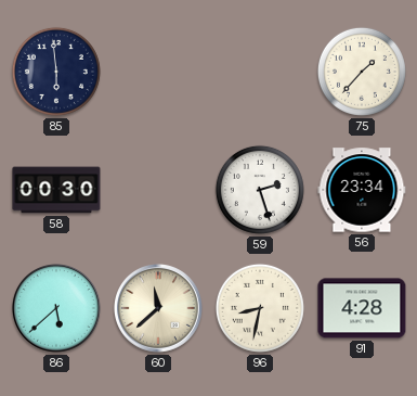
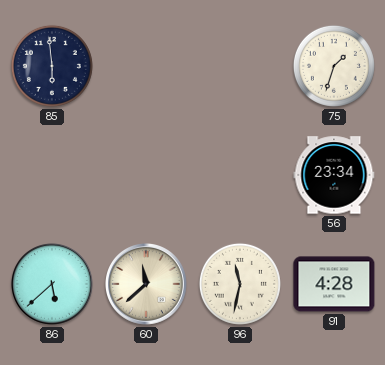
75: 1:37 -> 1:33 (334, 66)
58: 00:30 -> none (56, 190)
59: 2:27 -> none (260, 190)
96: 8:32 -> 11:32 (240, 284)
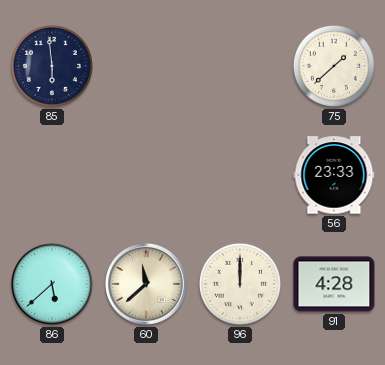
75: 1:33 -> 1:38 (334, 66)
56: 23:34 -> 23:33 (334, 175)
96: 11:32 -> 12:00 (240, 284)
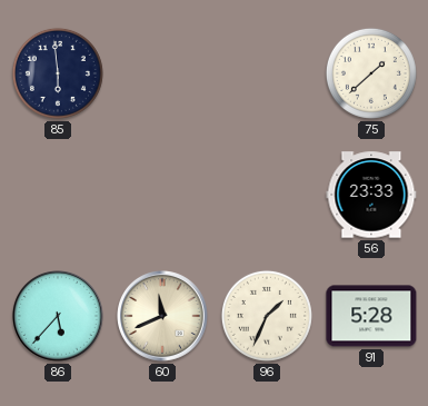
86: 5:38 -> 5:37 (59, 317)
60: 11:38 -> 11:41 (163, 317)
96: 12:00 -> 1:34 (267, 316)
91: 4:28 -> 5:28 (371, 316)
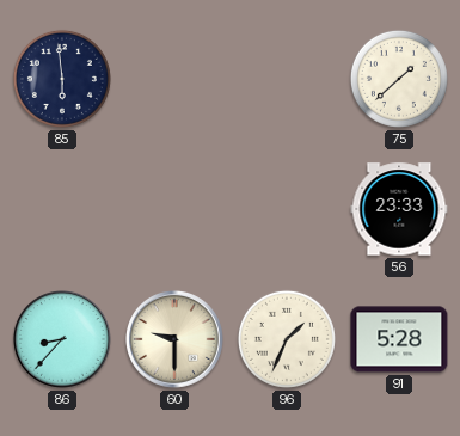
86: 5:37 -> 8:37 (63, 340)
60: 11:41 -> 9:30 (176, 340)
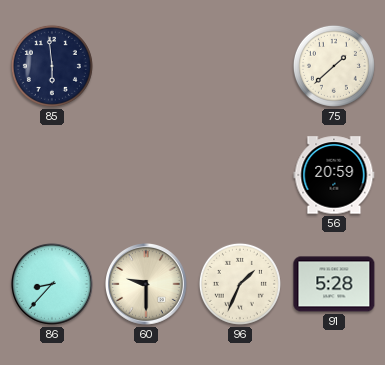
56: 23:33 -> 20:59 (334, 175)
